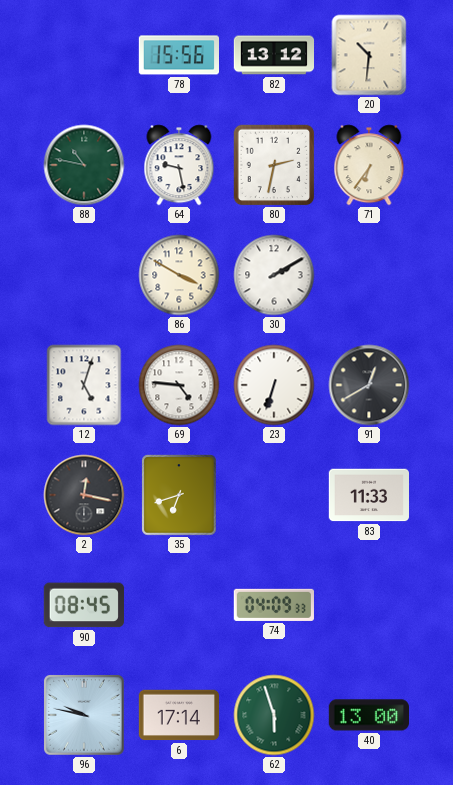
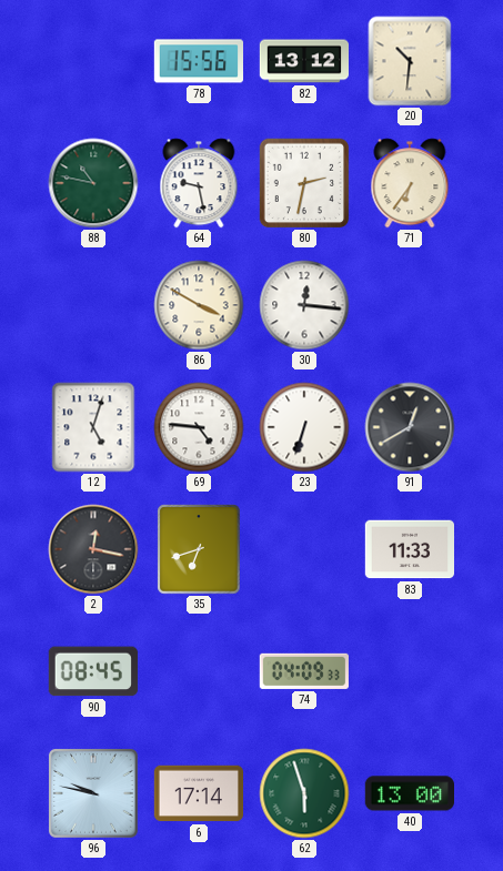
30: 2:10 -> 12:16 (304, 305)
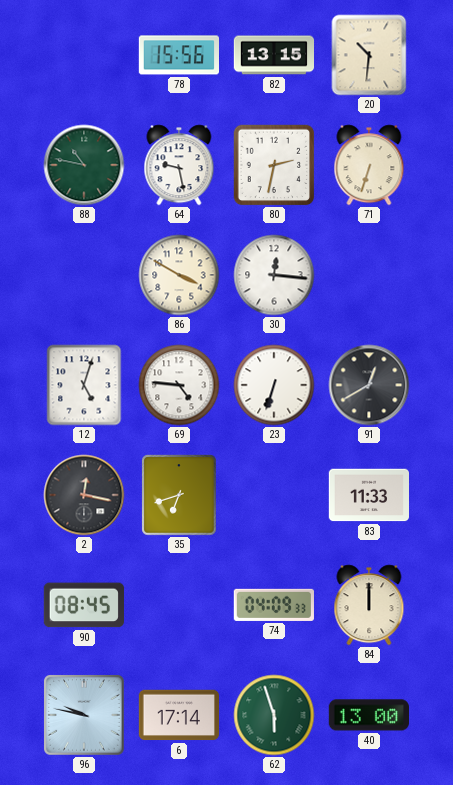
82: 13:12 -> 13:15 (273, 55)
71: 6:36 -> 6:33 (369, 165)
84: none -> 12:00 (369, 605)
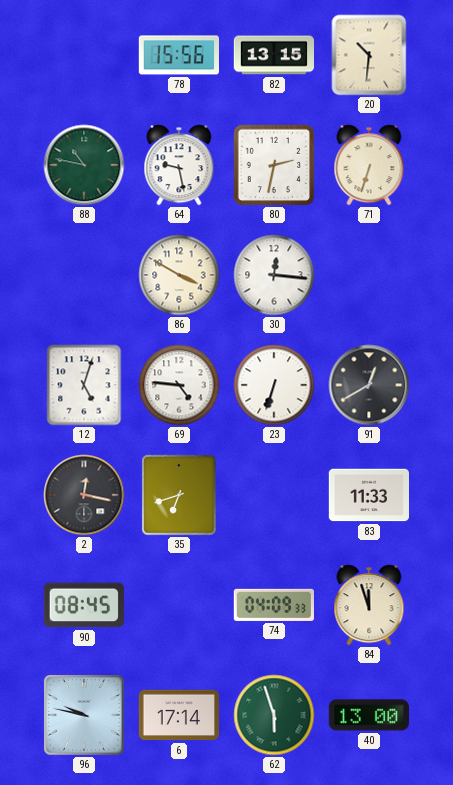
84: 12:00 -> 11:57 (369, 605)
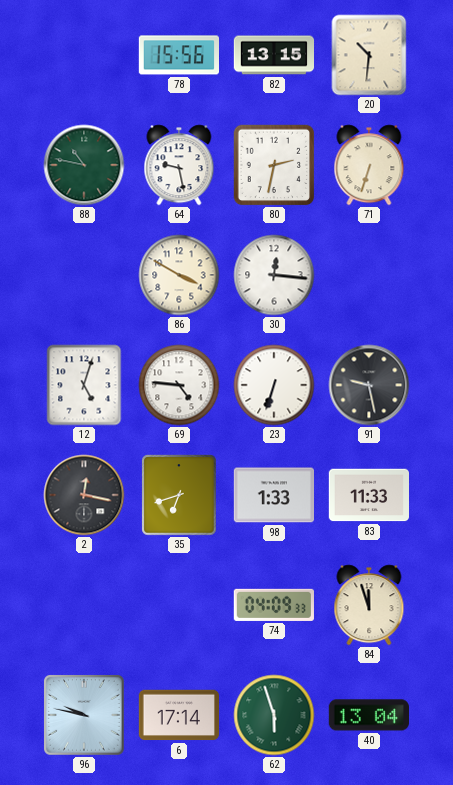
91: 12:40 -> 9:28 (369, 385)
98: none -> 1:33 (273, 495)
90: 08:45 -> none (84, 605)
40: 13:00 -> 13:04 (368, 715)
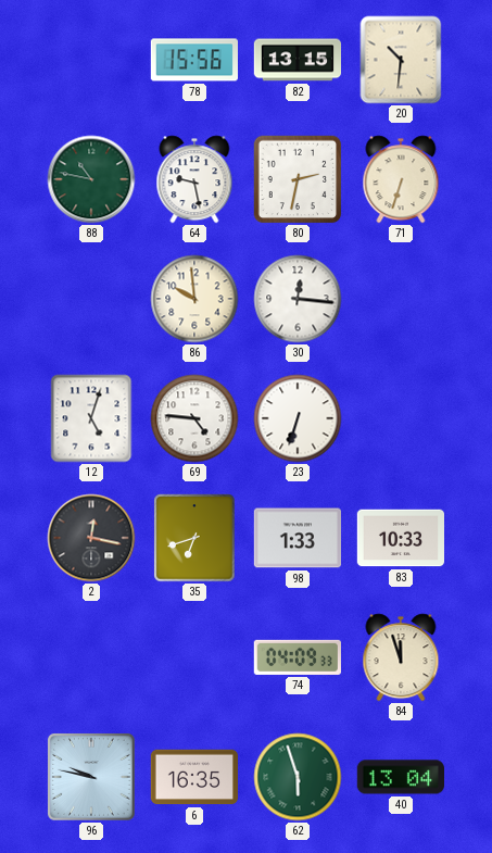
86: 3:50 -> 9:59 (194, 299)
91: 9:28 -> none (369, 385)
83: 11:33 -> 10:33 (400, 538)
6: 17:14 -> 16:35 (193, 777)
